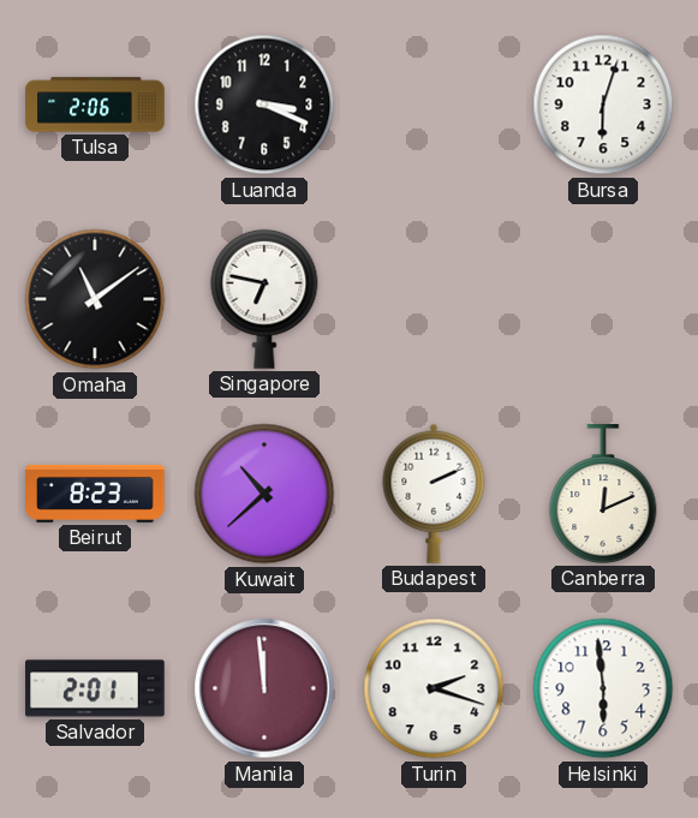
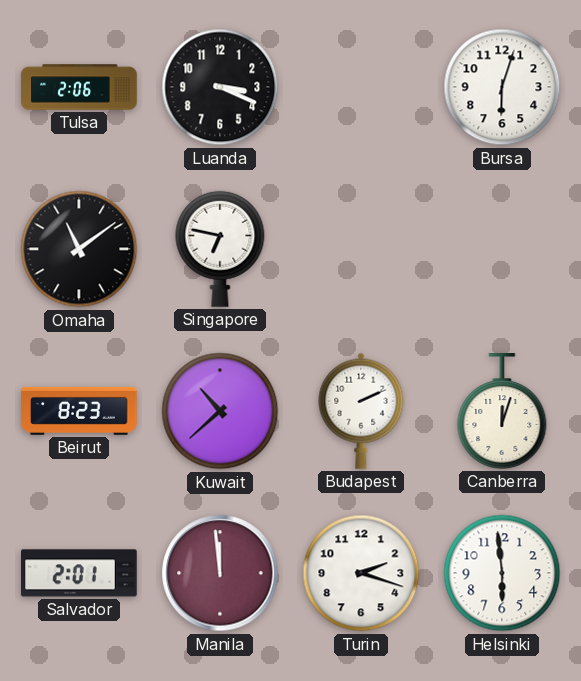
Canberra: 12:11 -> 12:03 (502, 411)
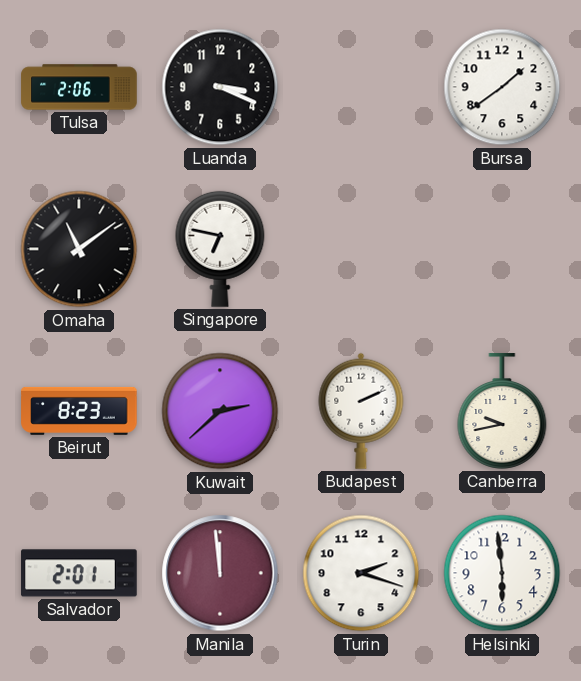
Bursa: 6:03 -> 1:39 (502, 87)
Kuwait: 10:38 -> 2:38 (220, 411)
Canberra: 12:03 -> 9:43 (502, 411)
